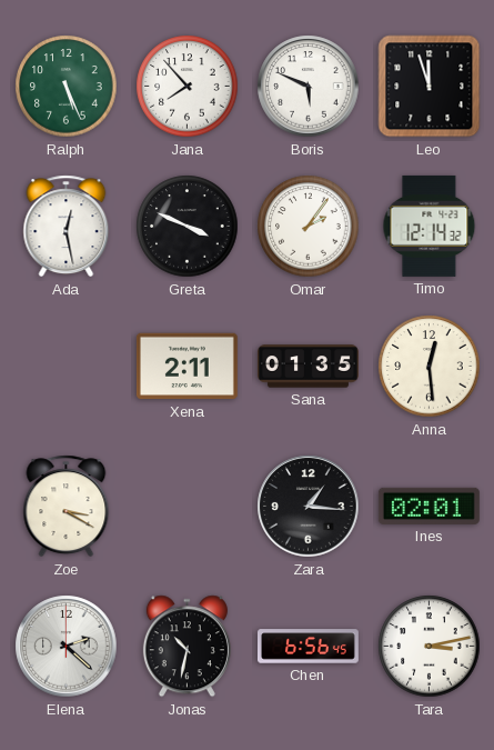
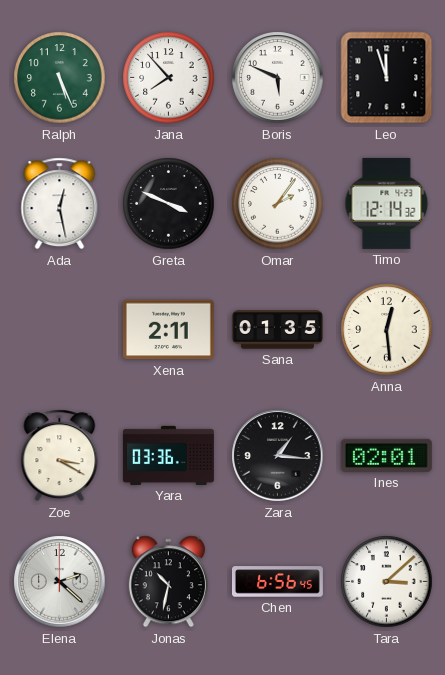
Yara: none -> 03:36 (168, 455)
Tara: 3:13 -> 3:08 (387, 582)
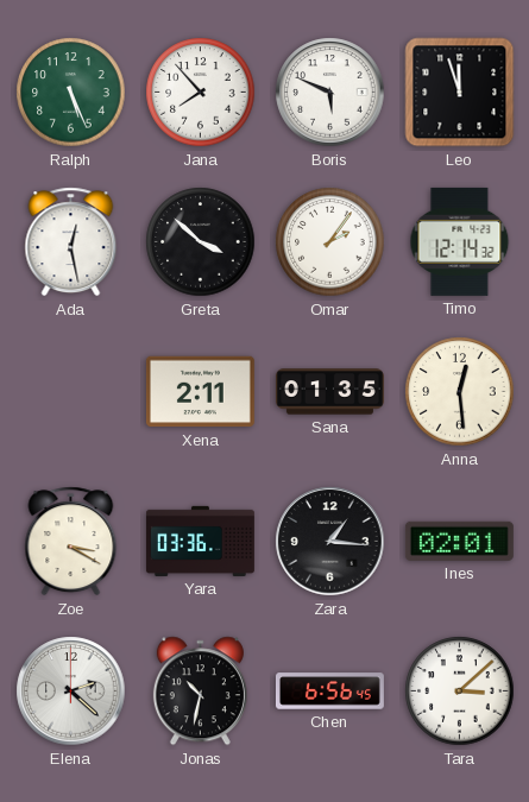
Greta: 3:49 -> 3:52 (201, 242)
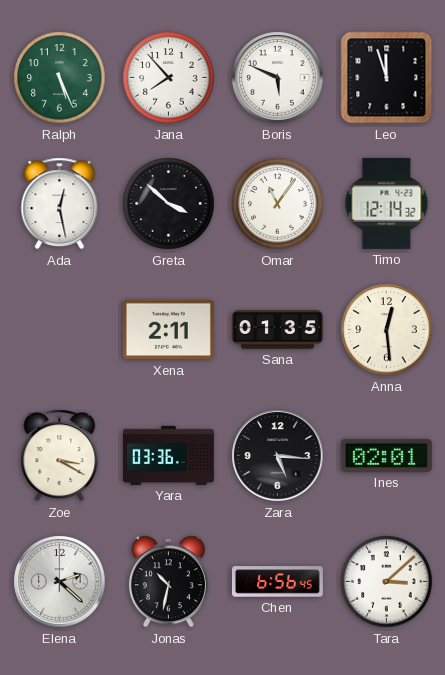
Omar: 2:06 -> 11:06 (278, 204)
Zara: 1:16 -> 5:16 (278, 456)
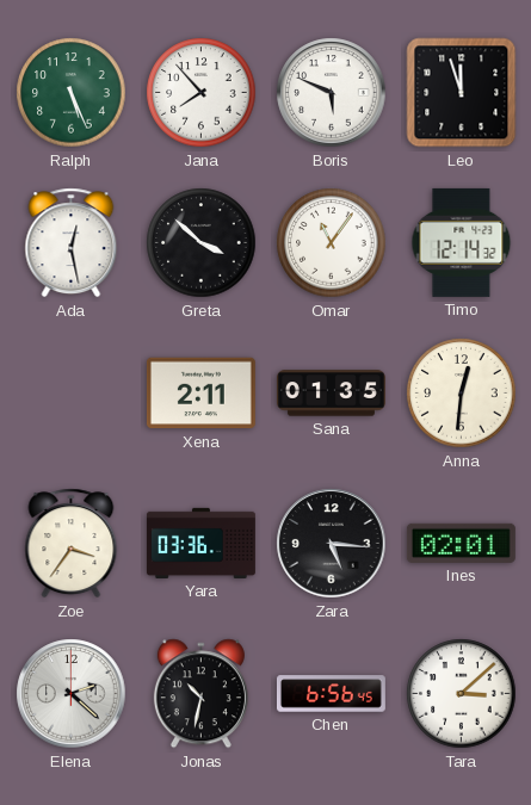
Anna: 12:29 -> 12:31 (462, 394)
Zoe: 3:20 -> 3:36 (72, 544)
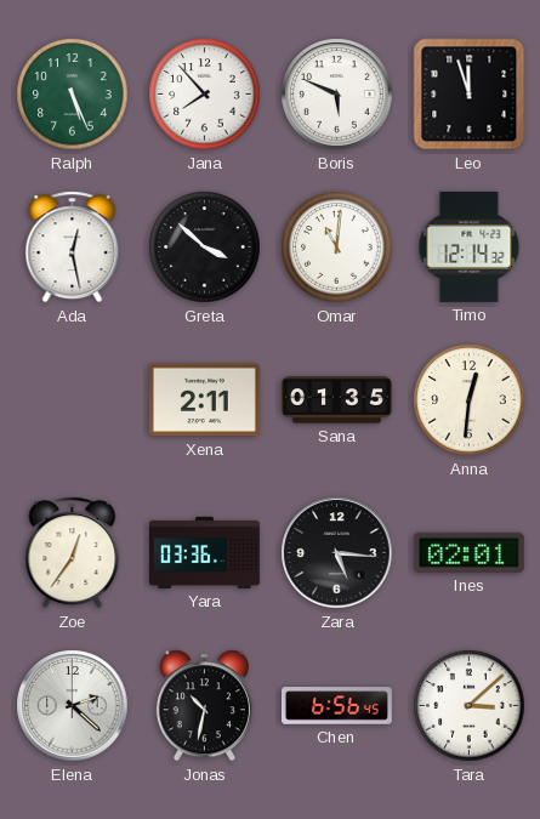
Omar: 11:06 -> 11:01 (337, 248)
Zoe: 3:36 -> 12:36 (73, 553)
